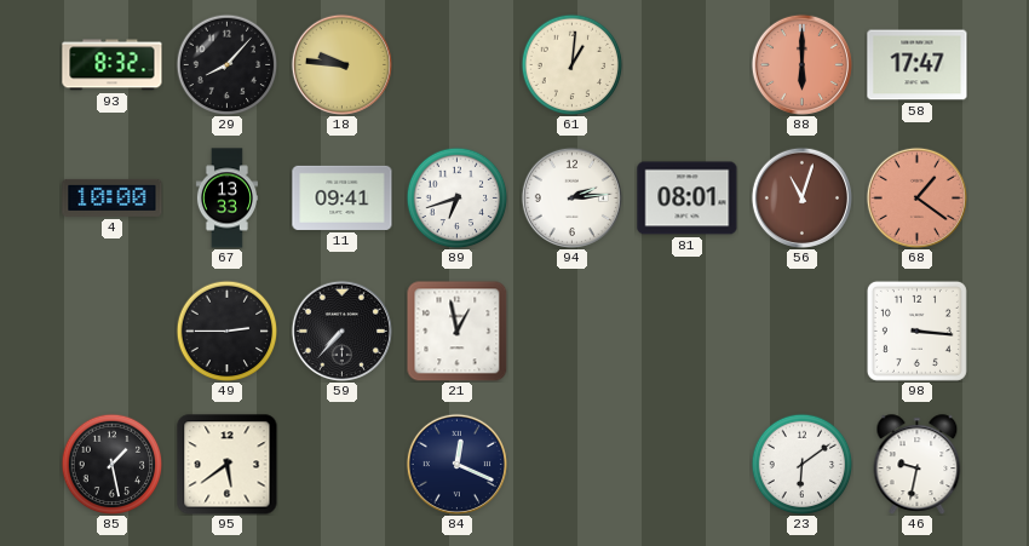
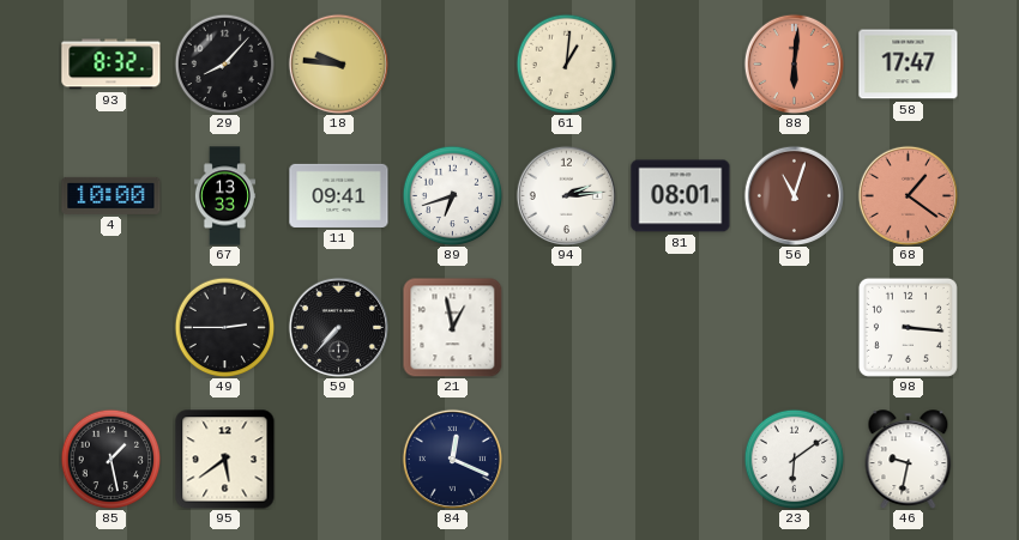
88: 6:00 -> 6:01 (794, 63)
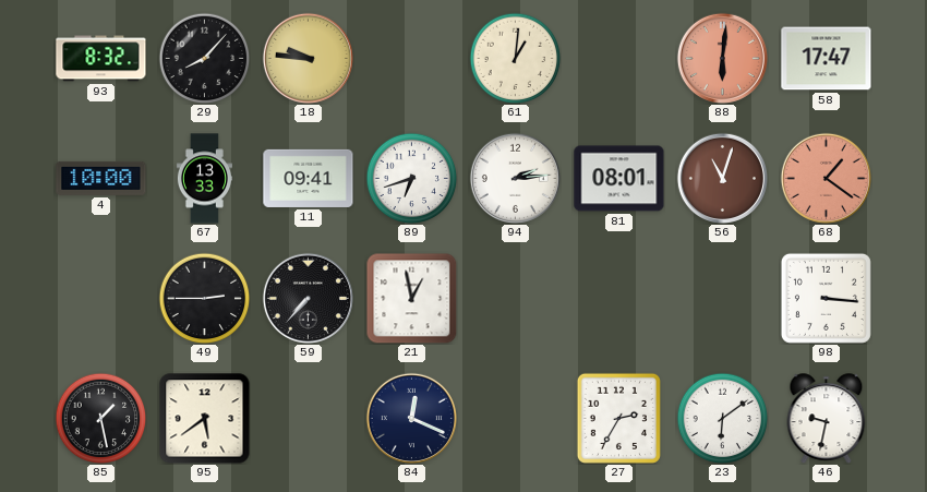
27: none -> 2:35 (618, 418)
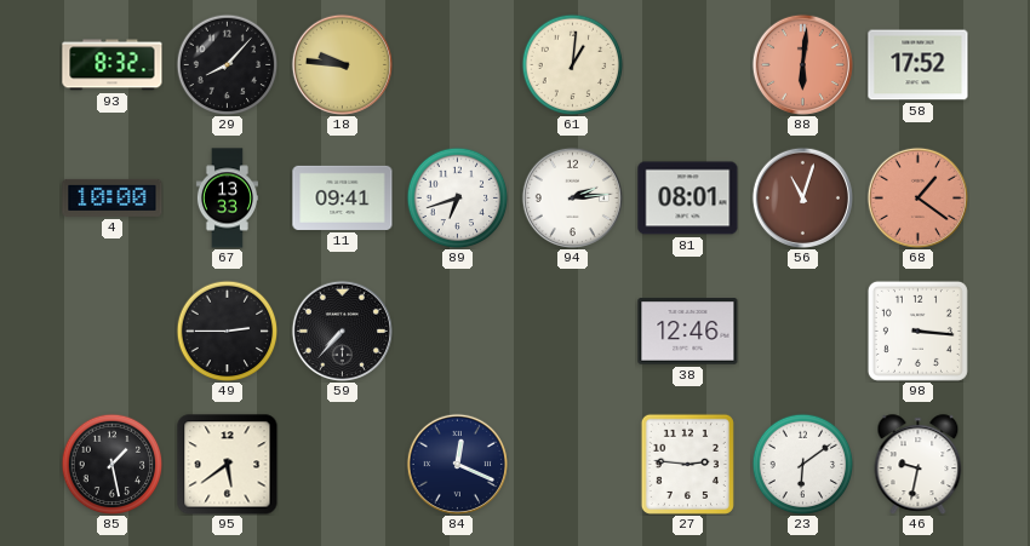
58: 17:47 -> 17:52 (919, 65)
21: 12:58 -> none (411, 298)
38: none -> 12:46 (688, 332)
27: 2:35 -> 2:46 (687, 464)
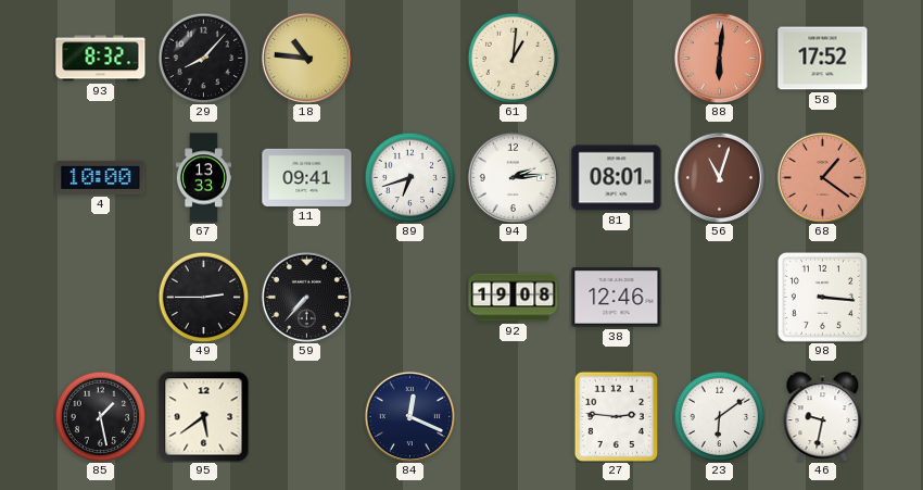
18: 9:46 -> 10:46 (306, 58)
92: none -> 19:08 (514, 298)
